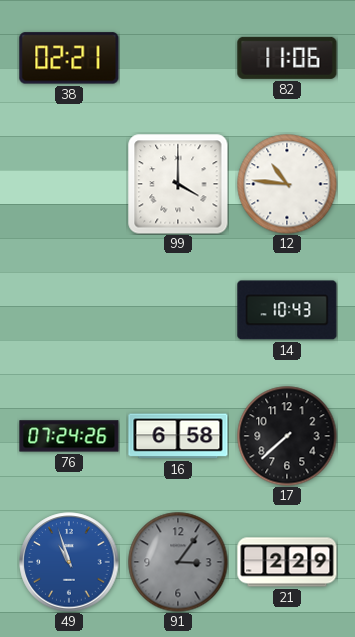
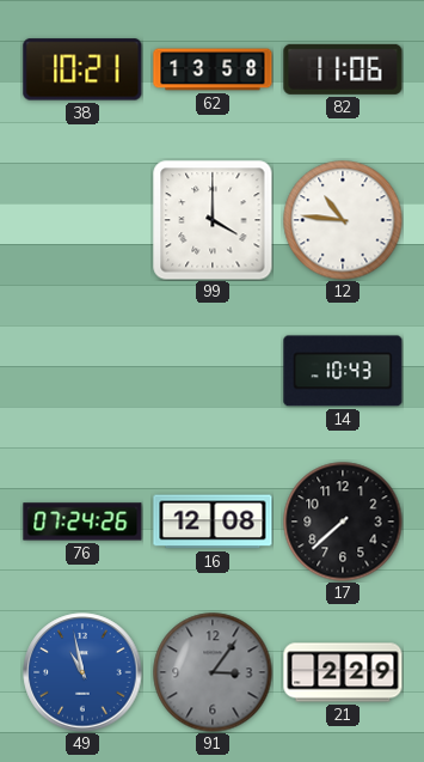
38: 02:21 -> 10:21 (82, 69)
62: none -> 13:58 (213, 69)
16: 6:58 -> 12:08 (213, 522)
49: 10:57 -> 10:58 (82, 672)
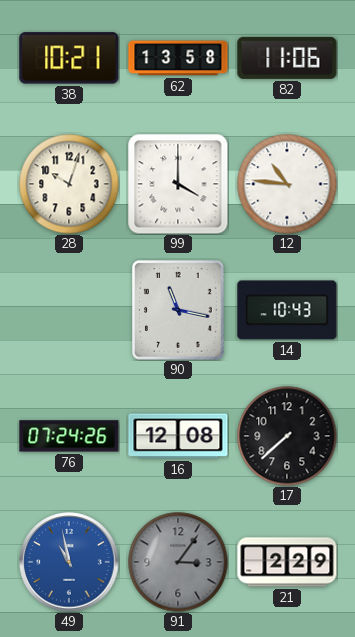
28: none -> 10:03 (69, 184)
90: none -> 11:17 (178, 310)
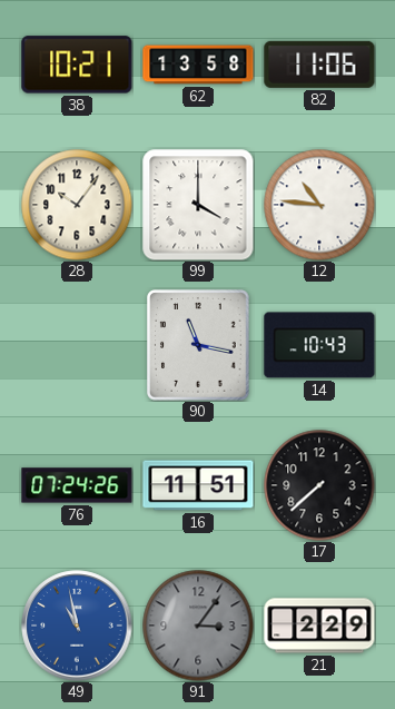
28: 10:03 -> 10:06 (77, 205)
16: 12:08 -> 11:51 (198, 485)
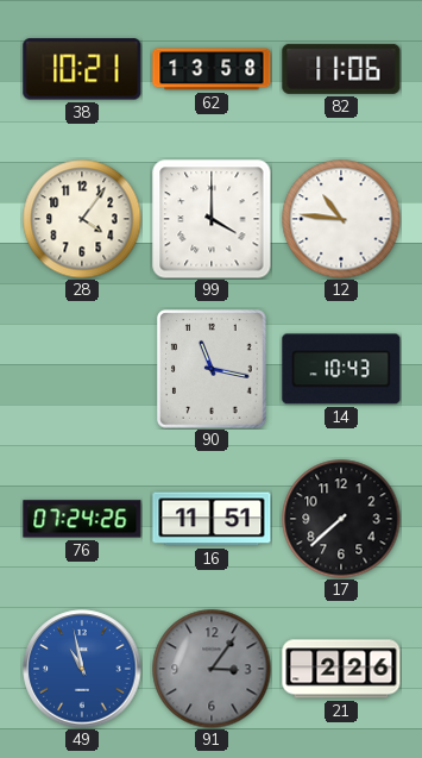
28: 10:06 -> 4:06 (82, 219)
21: 2:29 -> 2:26 (341, 669)
